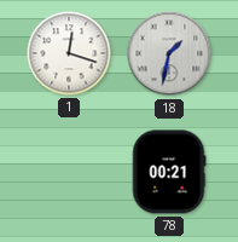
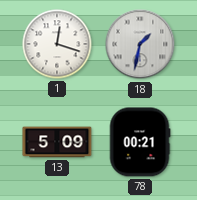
13: none -> 5:09 (57, 142)
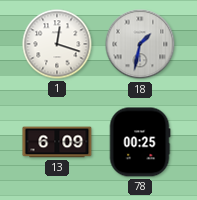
13: 5:09 -> 6:09 (57, 142)
78: 00:21 -> 00:25 (140, 142)
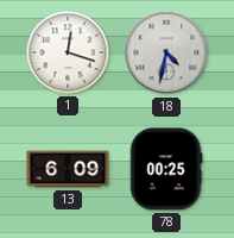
18: 1:32 -> 4:32 (166, 52)
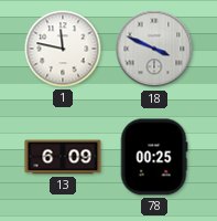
1: 12:18 -> 11:47 (63, 49)
18: 4:32 -> 3:49 (154, 49)
